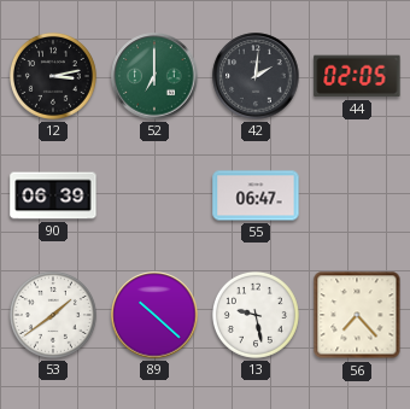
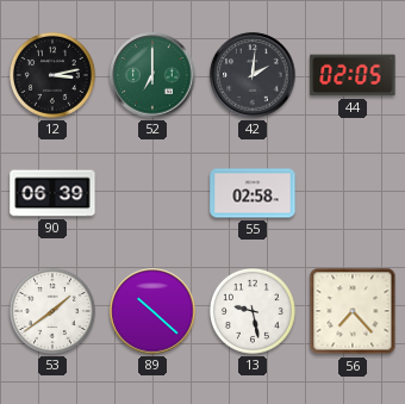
55: 06:47 -> 02:58 (253, 193)
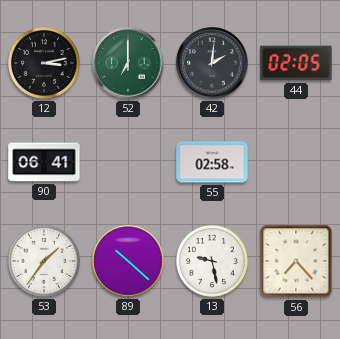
90: 06:39 -> 06:41 (44, 162)
53: 1:39 -> 1:36 (44, 261)
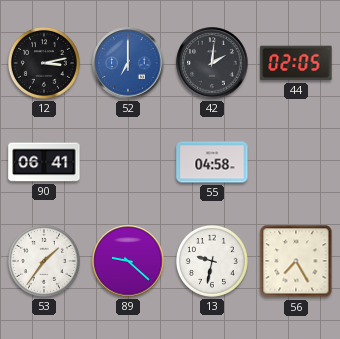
52 dial: green -> blue (128, 63)
55: 02:58 -> 04:58 (212, 162)
89: 10:22 -> 9:22 (128, 261)
13: 9:28 -> 9:32 (212, 261)
56: 7:23 -> 7:25 (296, 261)
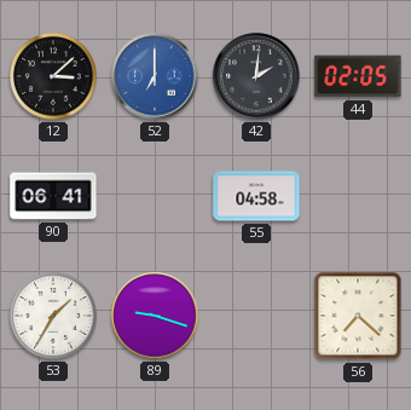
12: 3:13 -> 3:08 (53, 76)
53: 1:36 -> 1:35 (53, 316)
89: 9:22 -> 9:18 (155, 316)
13: 9:32 -> none (212, 261)
56: 7:25 -> 7:22 (358, 316)
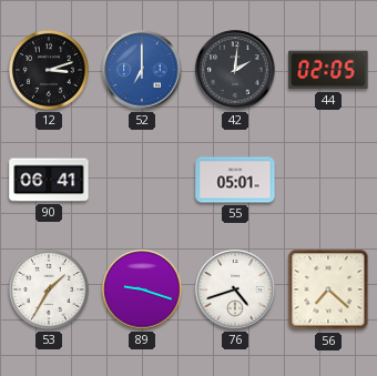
12: 3:08 -> 3:12 (49, 70)
55: 04:58 -> 05:01 (235, 180)
76: none -> 4:42 (235, 289)
